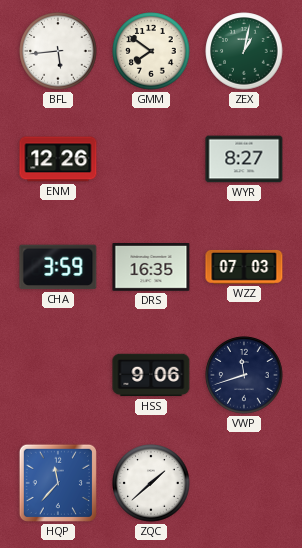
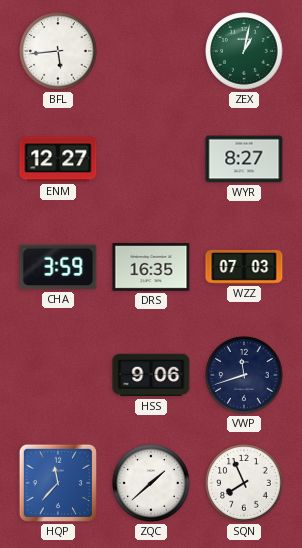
GMM: 7:51 -> none (151, 51)
ENM: 12:26 -> 12:27 (58, 159)
SQN: none -> 7:56 (244, 483)
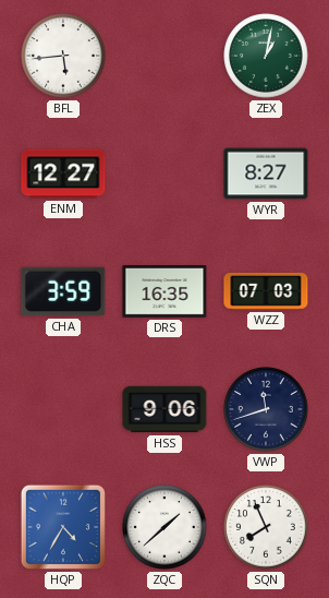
HQP: 11:37 -> 4:35 (63, 527)
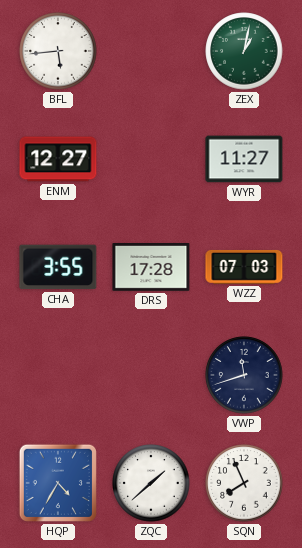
WYR: 8:27 -> 11:27 (244, 159)
CHA: 3:59 -> 3:55 (58, 267)
DRS: 16:35 -> 17:28 (151, 268)
HSS: 9:06 -> none (164, 409)
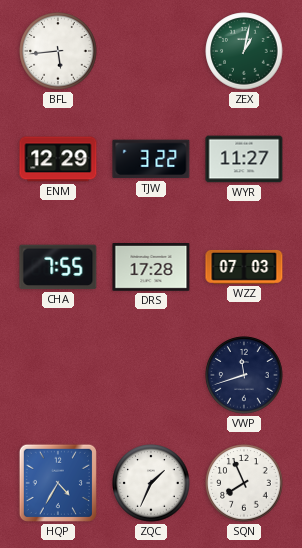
ENM: 12:27 -> 12:29 (58, 159)
TJW: none -> 3:22 (151, 159)
CHA: 3:55 -> 7:55 (58, 267)
ZQC: 1:38 -> 1:34 (151, 483)
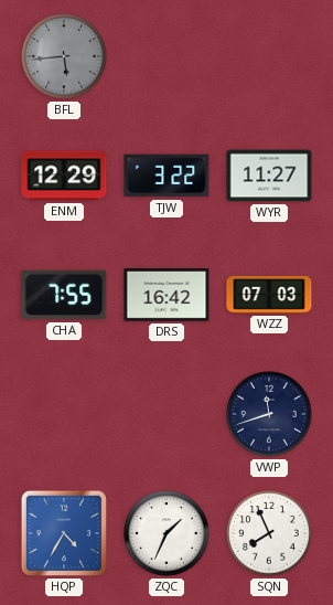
BFL dial: white -> grey (64, 56)
ZEX: 1:02 -> none (244, 51)
DRS: 17:28 -> 16:42 (166, 296)
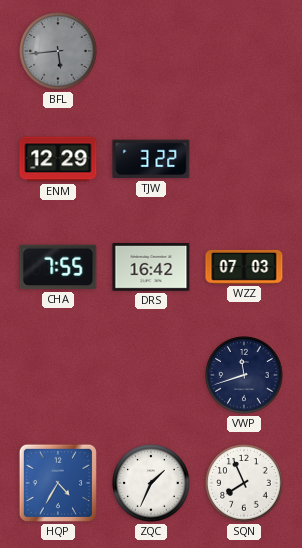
WYR: 11:27 -> none (269, 176)
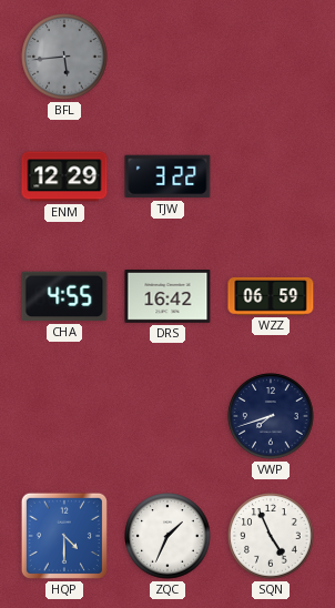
CHA: 7:55 -> 4:55 (64, 296)
WZZ: 07:03 -> 06:59 (271, 296)
VWP: 11:42 -> 7:42 (271, 416)
HQP: 4:35 -> 4:30 (64, 536)
SQN: 7:56 -> 4:56 (271, 536)
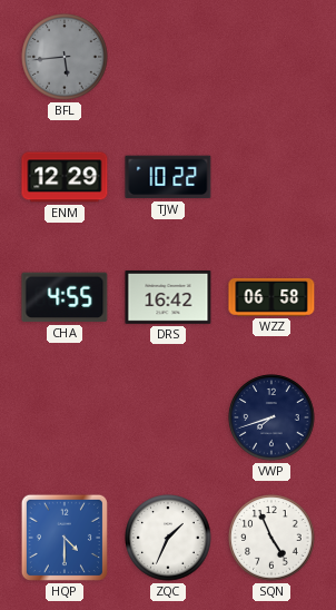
TJW: 3:22 -> 10:22 (168, 177)
WZZ: 06:59 -> 06:58 (271, 297)
